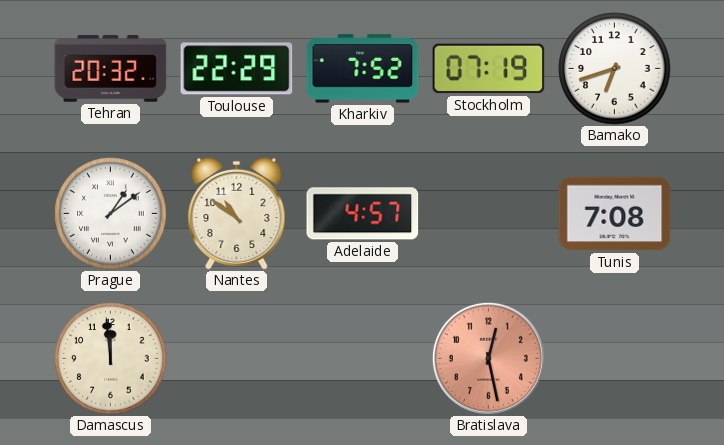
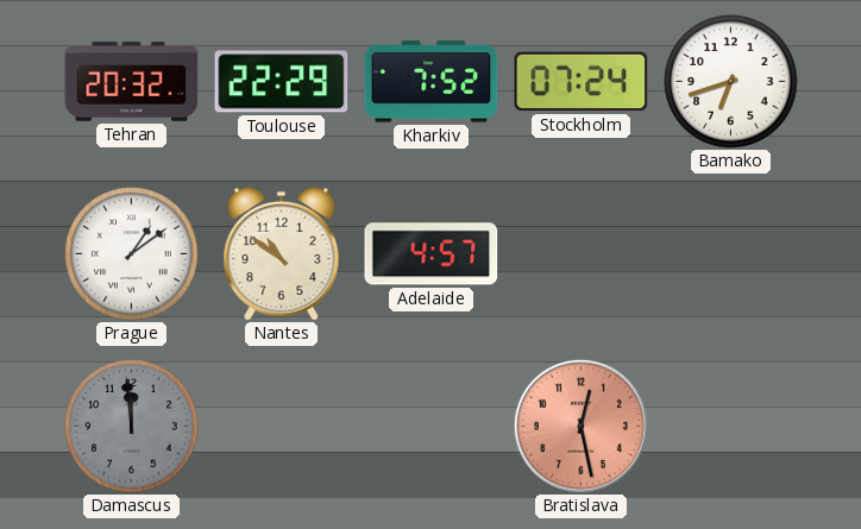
Stockholm: 07:19 -> 07:24 (582, 82)
Tunis: 7:08 -> none (615, 214)
Damascus dial: cream -> grey (132, 427)
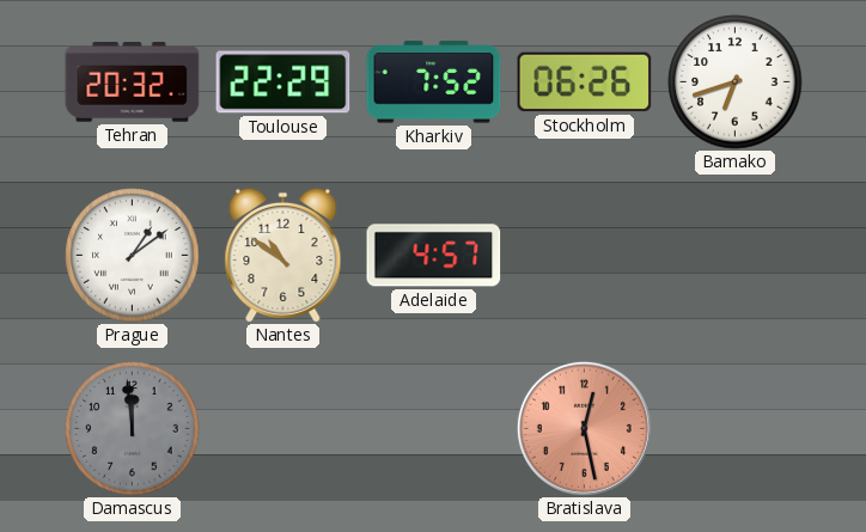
Stockholm: 07:24 -> 06:26 (585, 82)
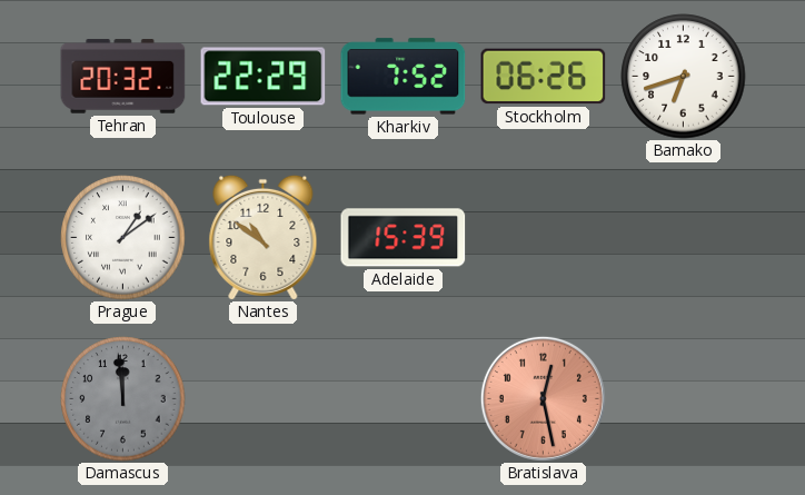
Adelaide: 4:57 -> 15:39 (404, 238)
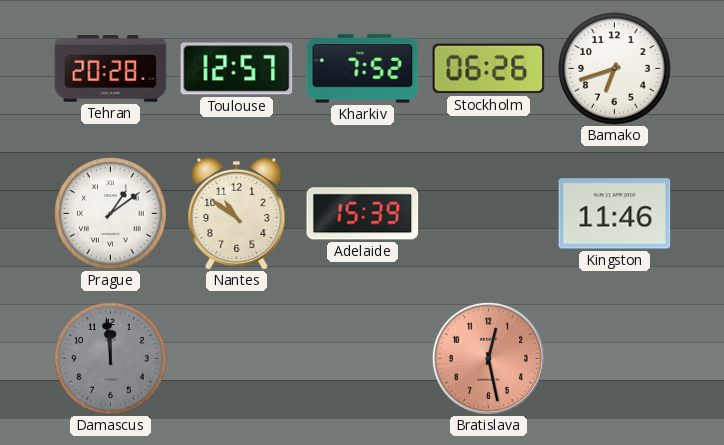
Tehran: 20:32 -> 20:28 (111, 69)
Toulouse: 22:29 -> 12:57 (237, 69)
Kingston: none -> 11:46 (615, 214)
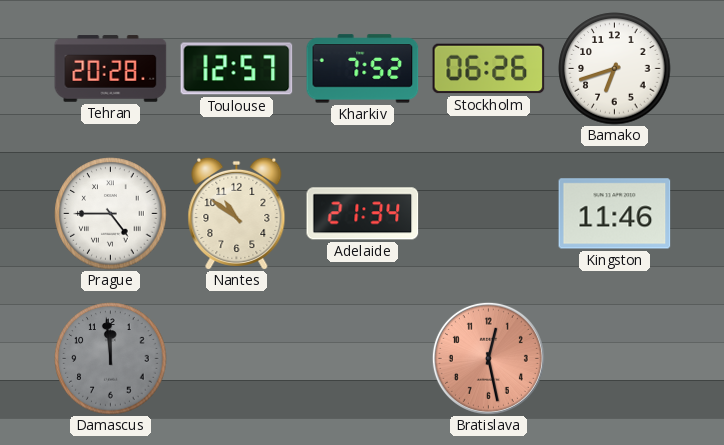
Prague: 1:09 -> 4:45 (111, 214)
Adelaide: 15:39 -> 21:34 (363, 214)
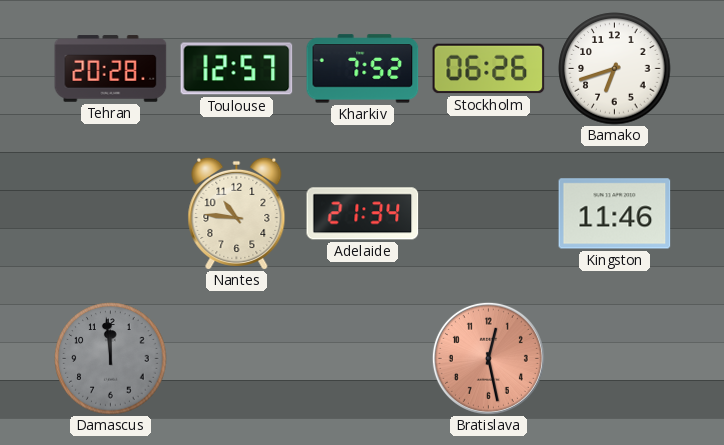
Prague: 4:45 -> none (111, 214)
Nantes: 10:51 -> 10:46 (237, 213)
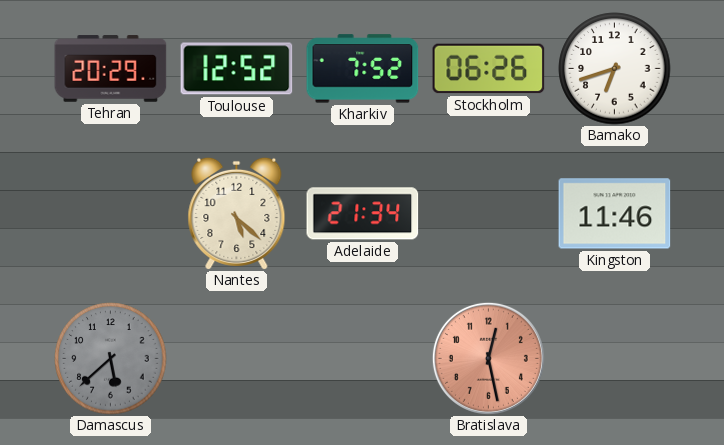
Tehran: 20:28 -> 20:29 (111, 69)
Toulouse: 12:57 -> 12:52 (237, 69)
Nantes: 10:46 -> 5:22 (237, 213)
Damascus: 11:59 -> 5:38 (111, 359)
